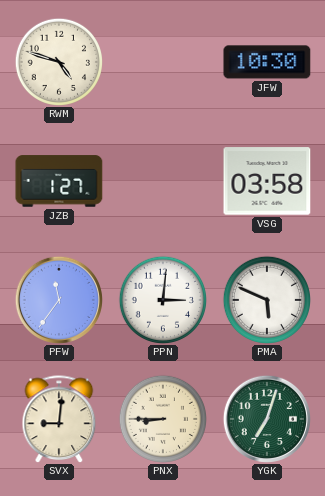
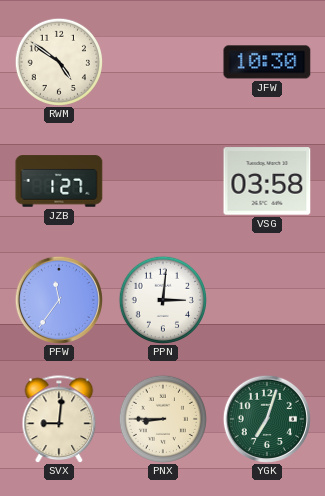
RWM: 4:48 -> 4:51 (58, 61)
PMA: 5:49 -> none (266, 299)
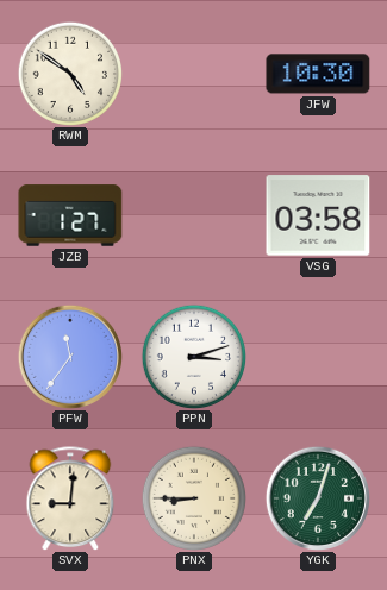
PPN: 3:01 -> 3:12 (193, 356)
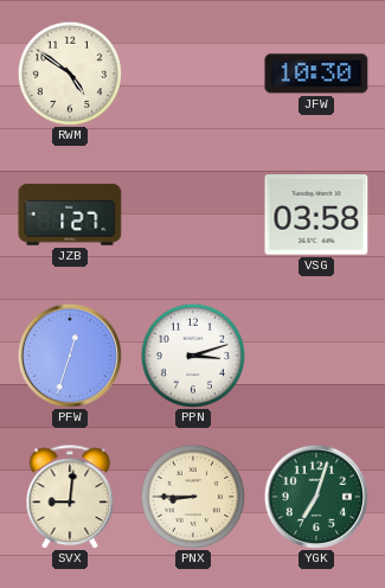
PFW: 11:36 -> 12:33 (70, 356)
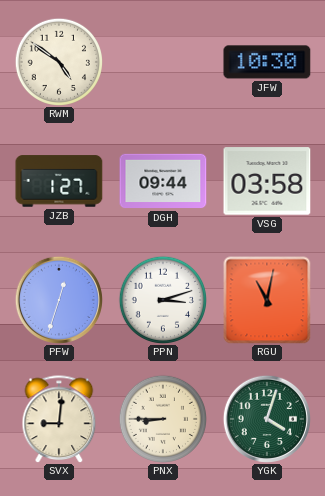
DGH: none -> 09:44 (163, 181)
RGU: none -> 11:02 (267, 300)
YGK: 7:03 -> 4:03 (267, 419)
